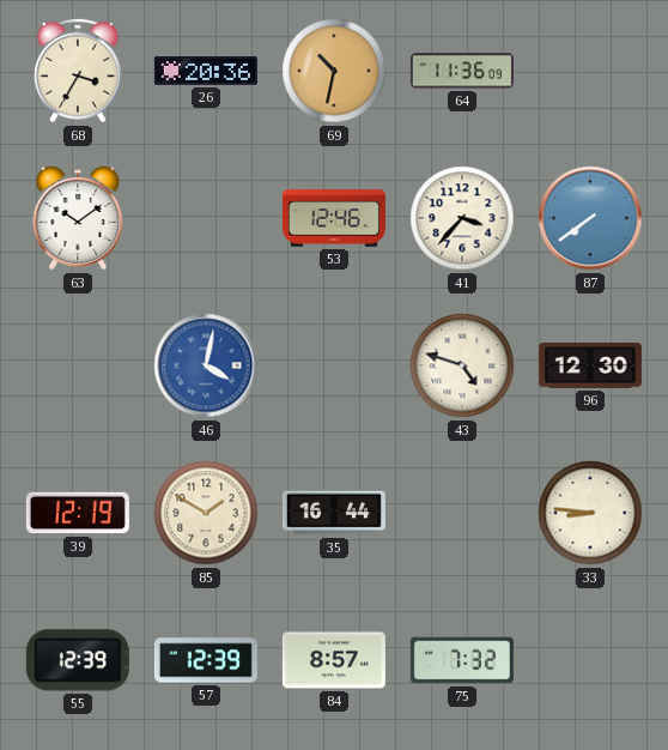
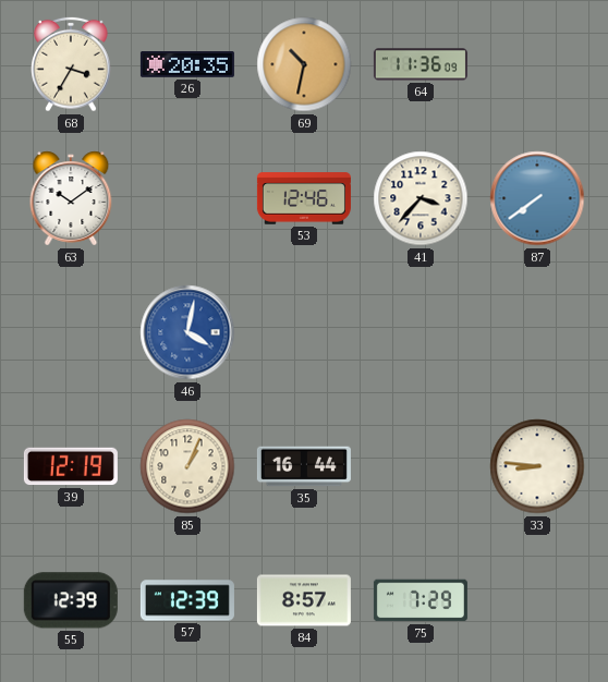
26: 20:36 -> 20:35 (187, 65)
43: 4:48 -> none (462, 365)
96: 12:30 -> none (590, 365)
85: 1:50 -> 1:04 (187, 466)
75: 7:32 -> 7:29 (421, 600)
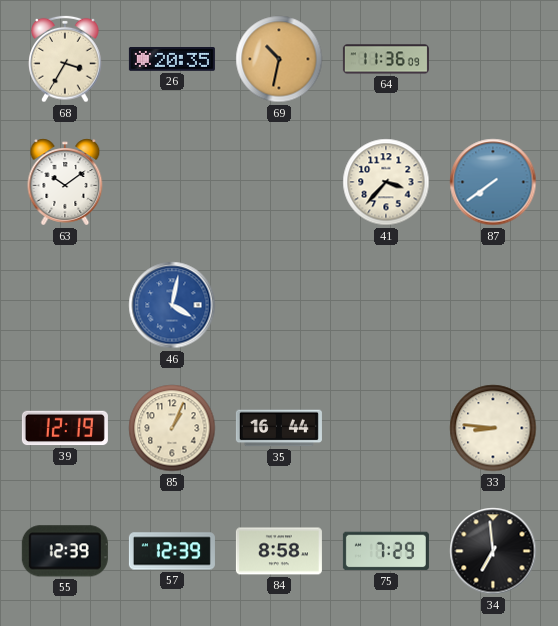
53: 12:46 -> none (304, 198)
84: 8:57 -> 8:58 (279, 551)
34: none -> 6:59 (493, 551)
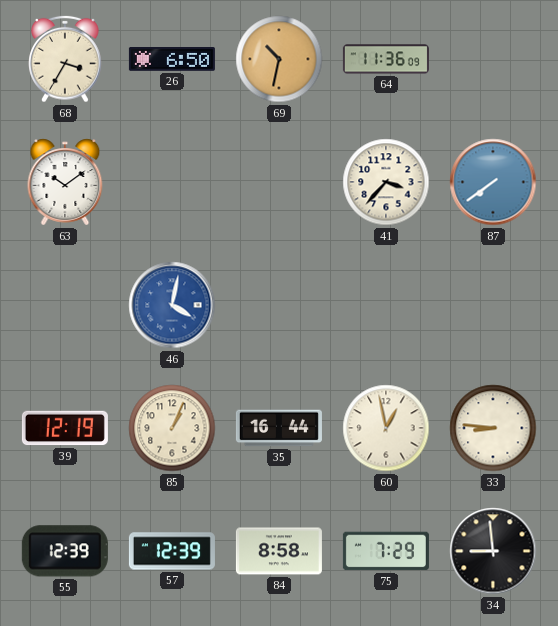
26: 20:35 -> 6:50 (172, 60)
60: none -> 12:58 (386, 428)
34: 6:59 -> 8:59 (493, 551)
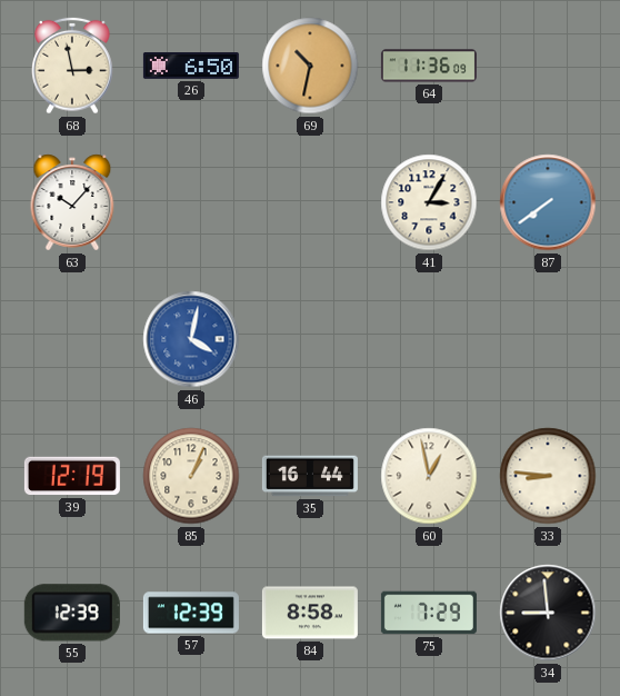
68: 3:35 -> 2:58 (72, 66)
63: 10:09 -> 10:07 (72, 202)
41: 3:37 -> 3:05 (429, 202)
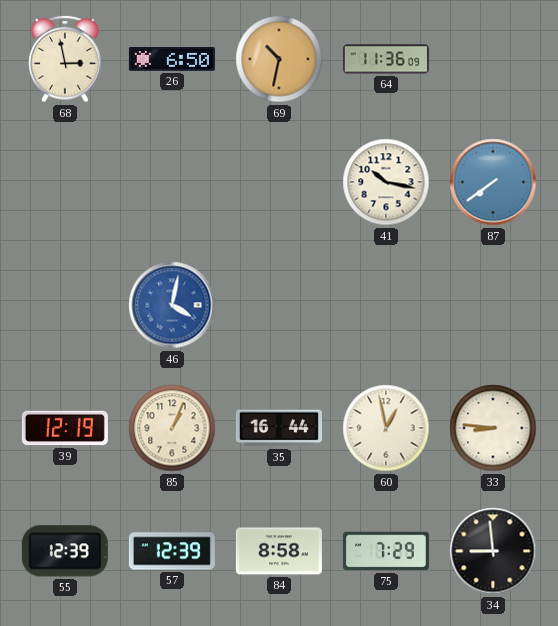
63: 10:07 -> none (72, 202)
41: 3:05 -> 10:17 (386, 182)
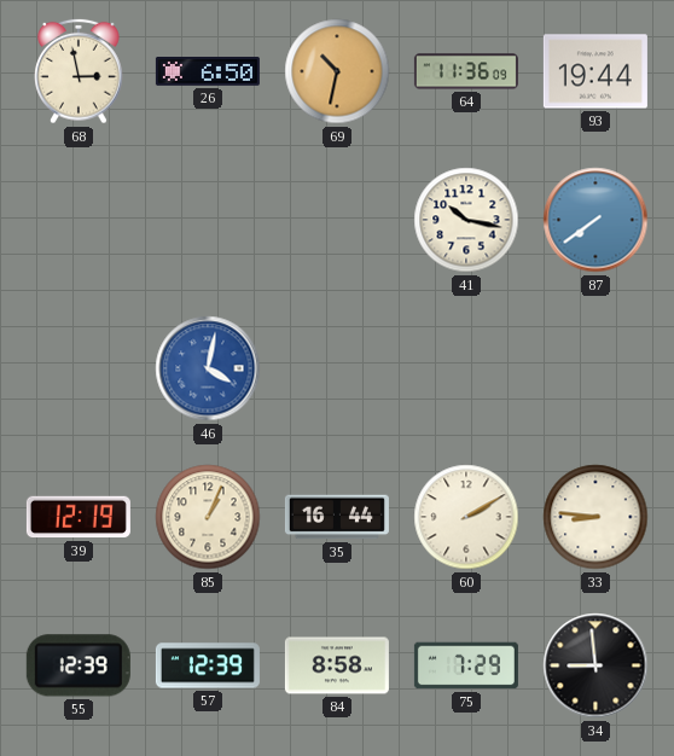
93: none -> 19:44 (595, 71)
60: 12:58 -> 2:10 (466, 517)
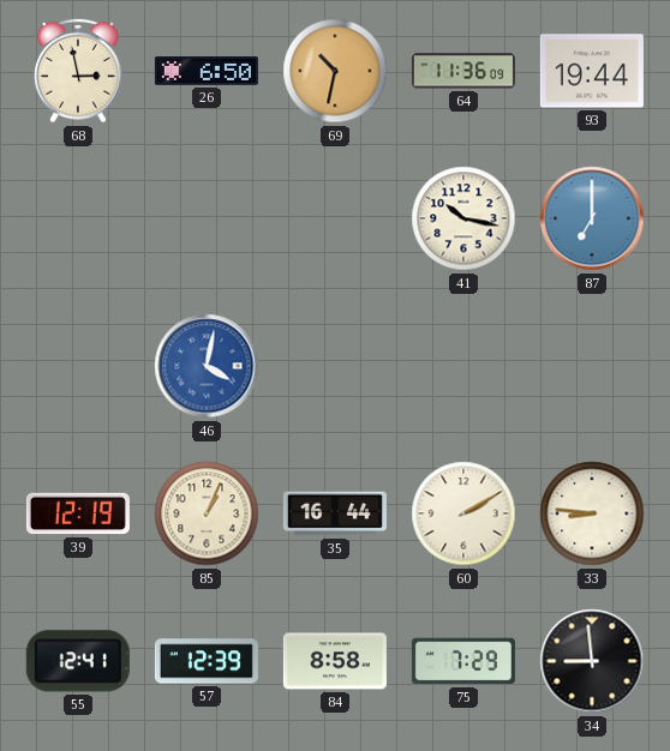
87: 7:39 -> 7:00 (592, 218)
55: 12:39 -> 12:41 (78, 661)
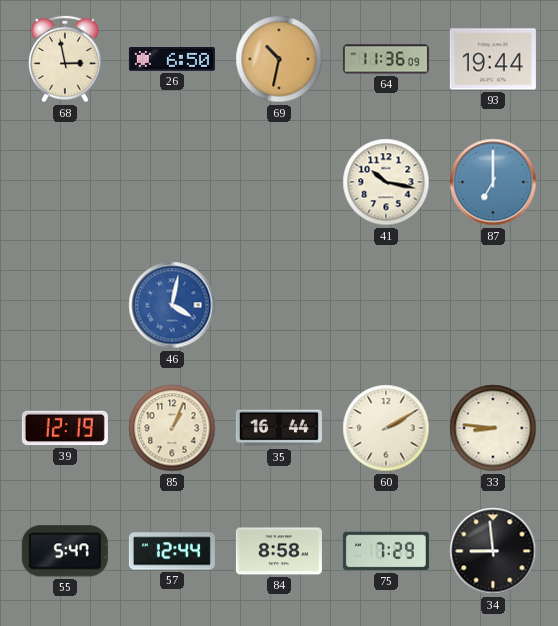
55: 12:41 -> 5:47 (65, 551)
57: 12:39 -> 12:44 (172, 551)
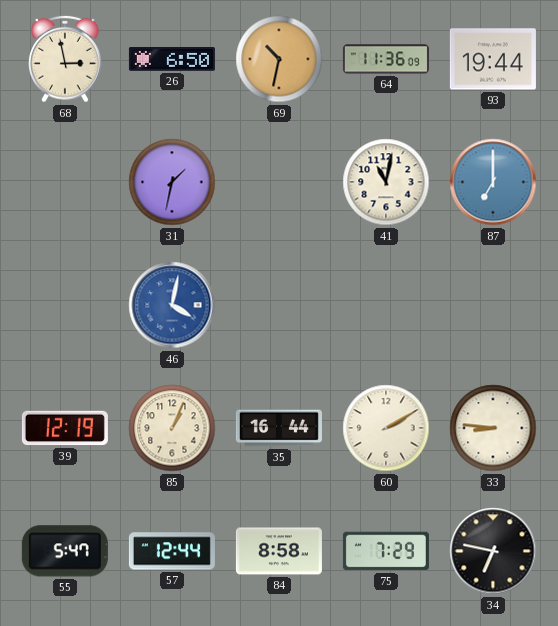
31: none -> 1:32 (172, 182)
41: 10:17 -> 11:02 (386, 182)
34: 8:59 -> 6:47 (493, 551)
